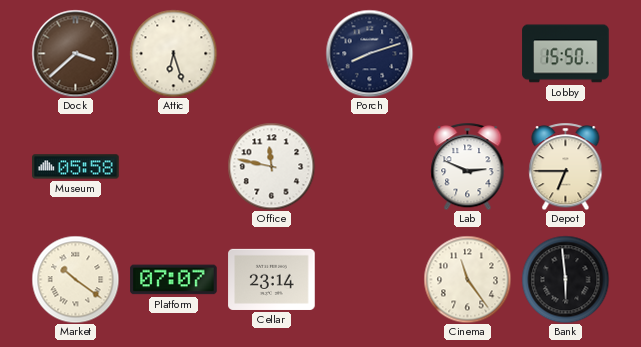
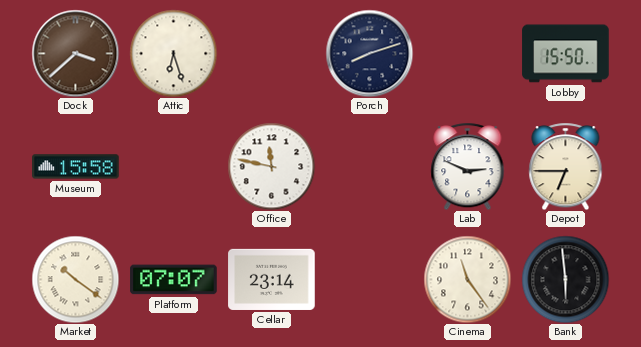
Museum: 05:58 -> 15:58 (76, 167)
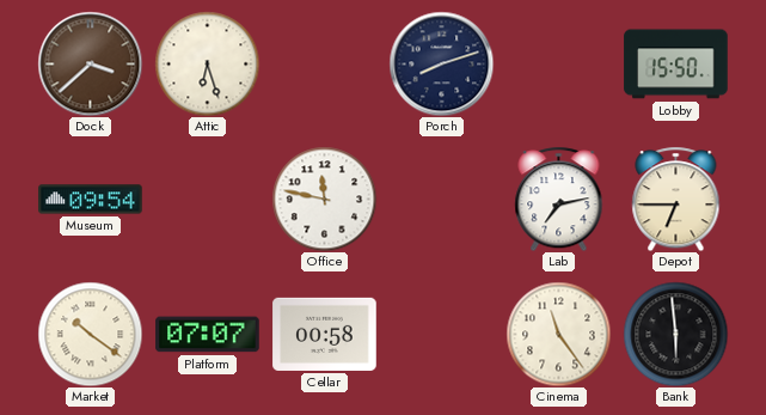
Museum: 15:58 -> 09:54 (91, 200)
Lab: 2:49 -> 7:13 (559, 199)
Cellar: 23:14 -> 00:58 (325, 334)
